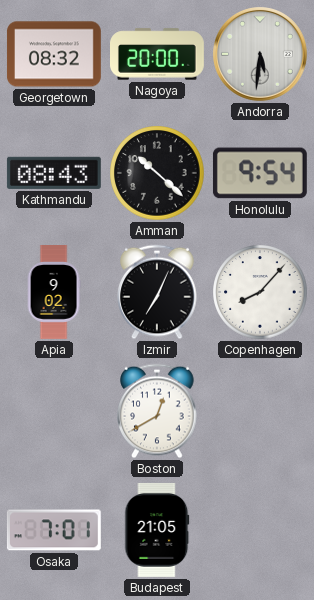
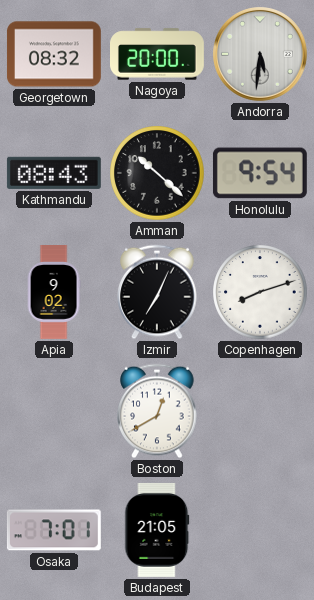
Copenhagen: 8:07 -> 8:12 (260, 292)
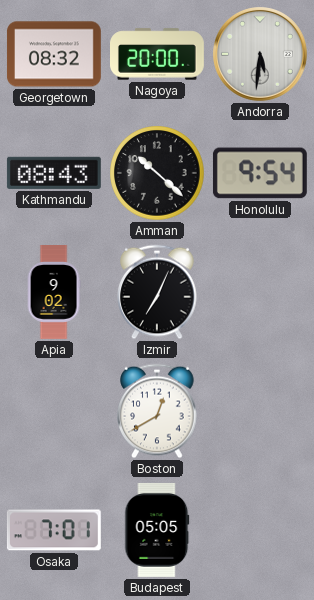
Copenhagen: 8:12 -> none (260, 292)
Budapest: 21:05 -> 05:05 (157, 530)
